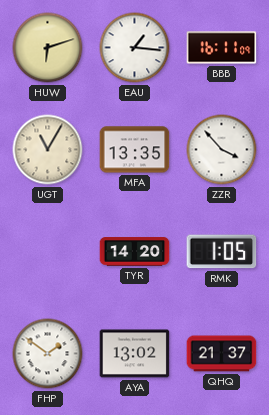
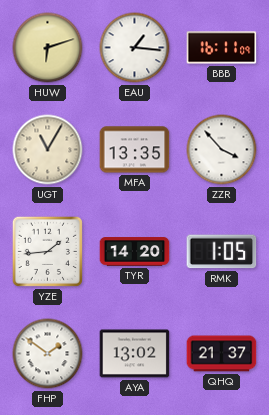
YZE: none -> 1:44 (47, 251)
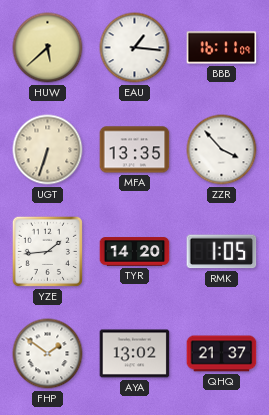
HUW: 6:12 -> 5:38 (48, 48)
UGT: 11:05 -> 6:33 (48, 150)
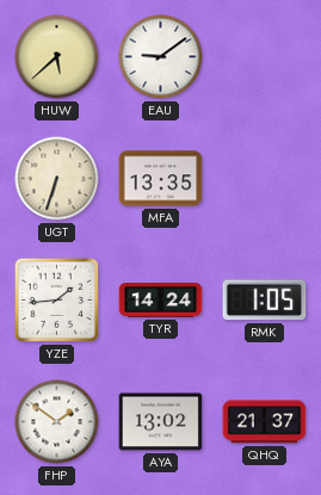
EAU: 1:16 -> 9:09 (161, 57)
BBB: 16:11 -> none (222, 48)
ZZR: 3:53 -> none (222, 150)
TYR: 14:20 -> 14:24 (161, 301)
